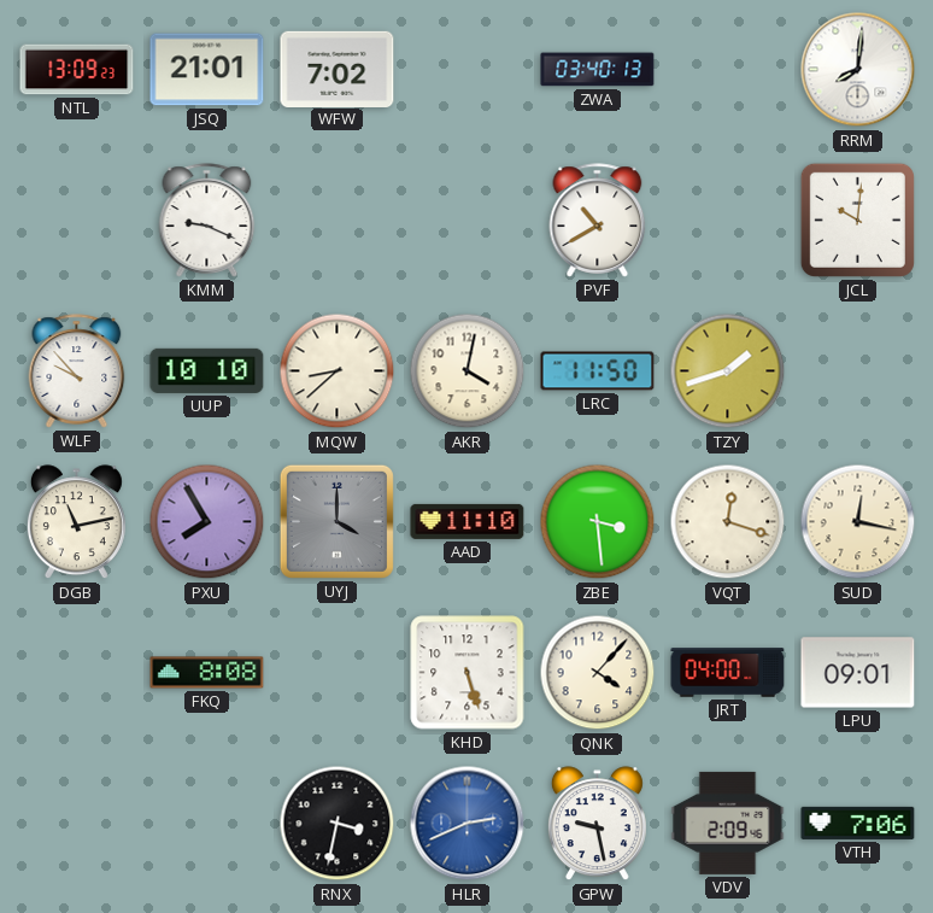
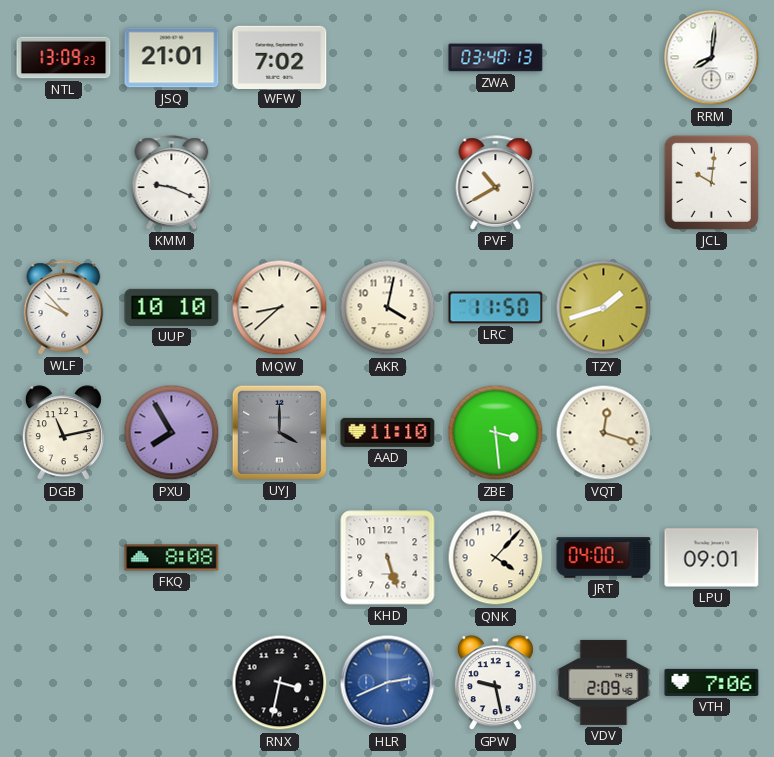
SUD: 12:17 -> none (858, 522)
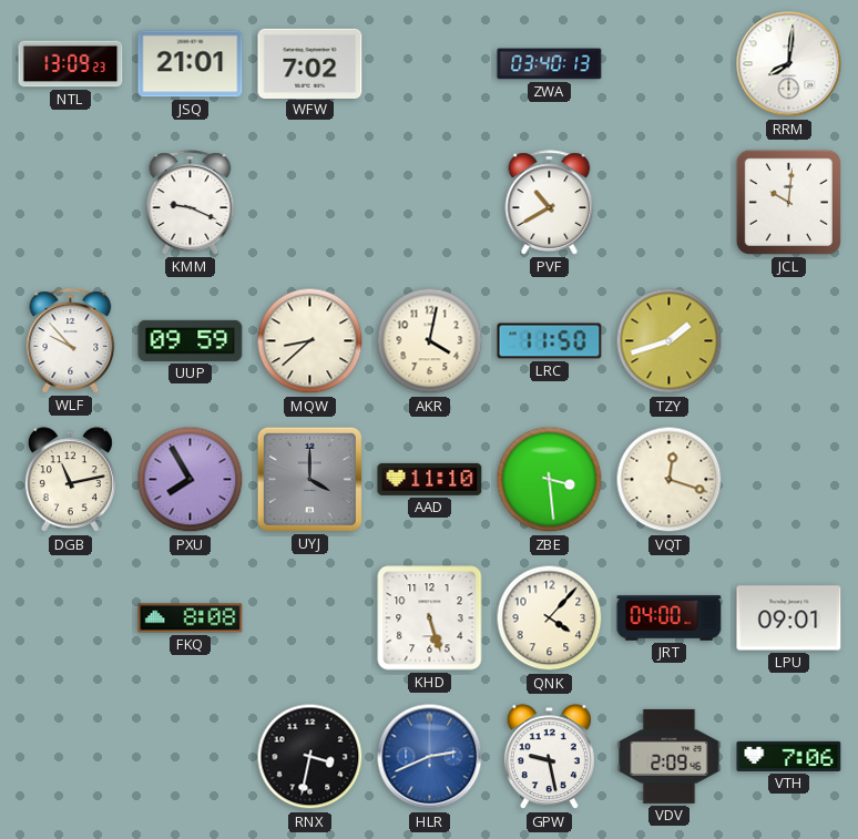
UUP: 10:10 -> 09:59 (191, 340)
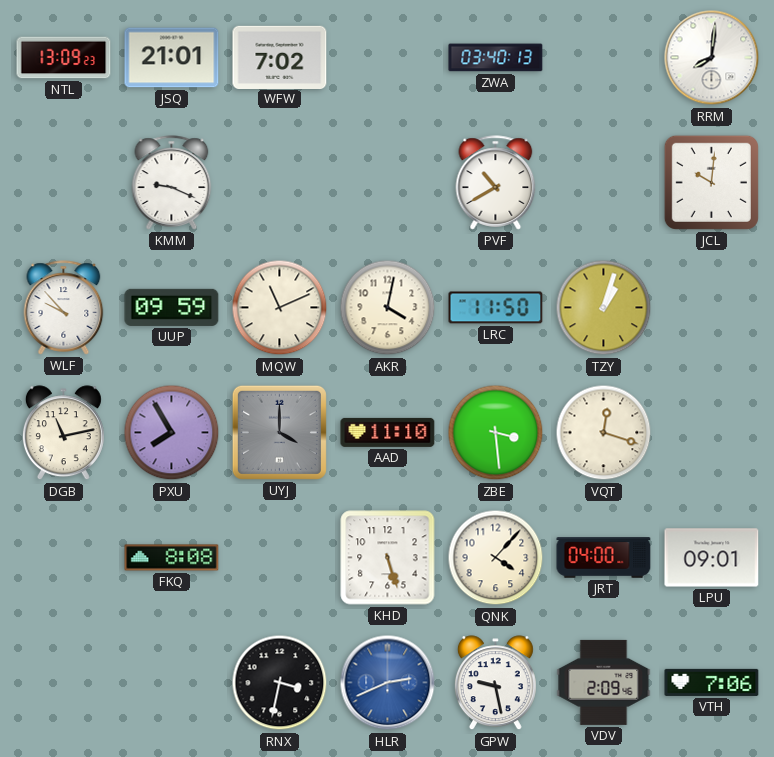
MQW: 8:38 -> 11:11 (280, 308)
TZY: 1:42 -> 1:03 (604, 308)
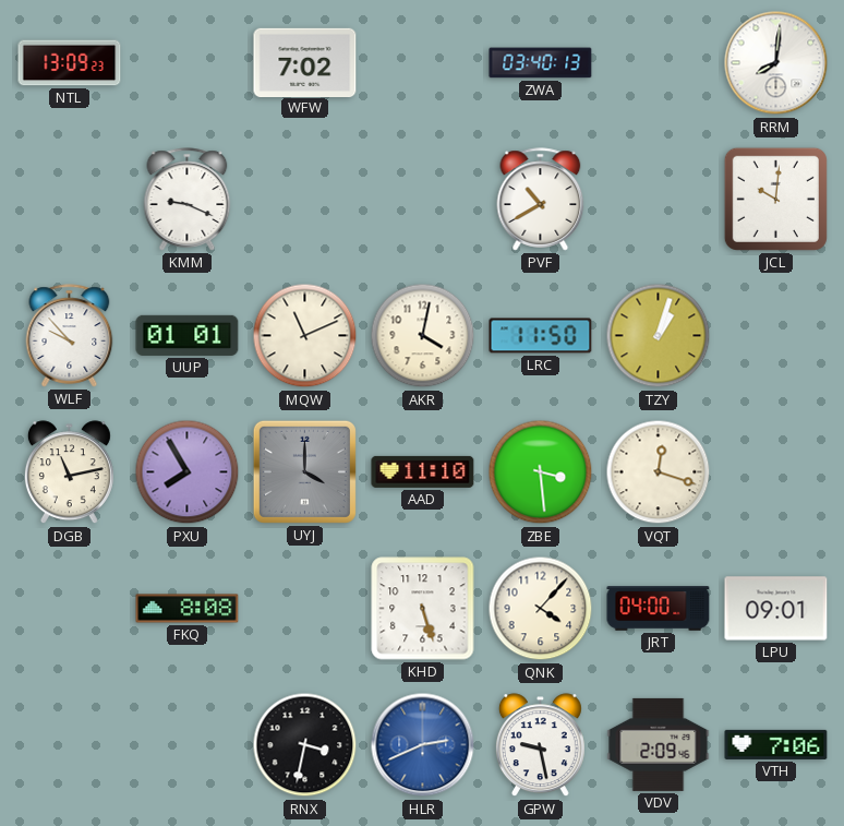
JSQ: 21:01 -> none (172, 58)
UUP: 09:59 -> 01:01 (188, 335)
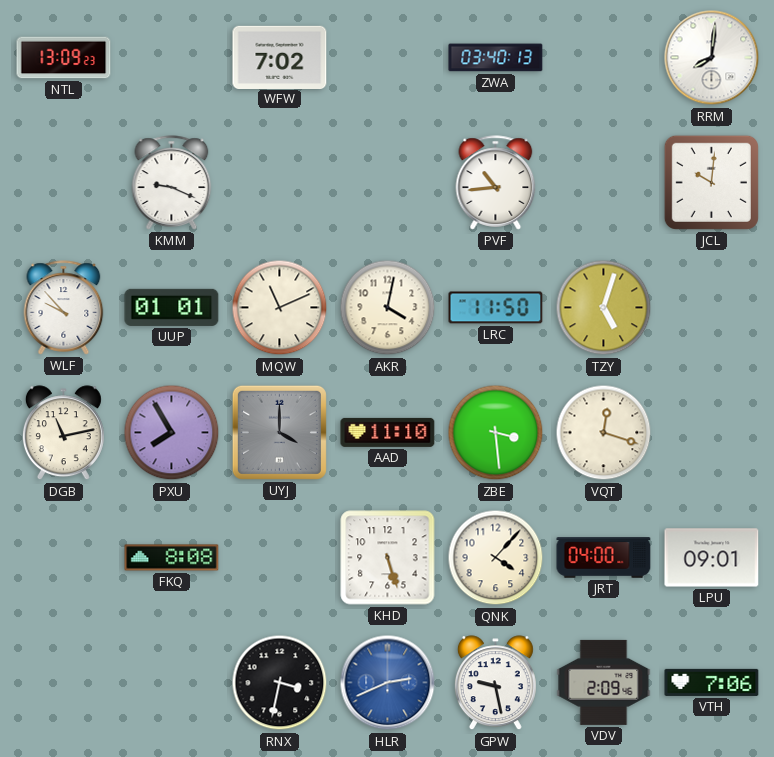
PVF: 10:40 -> 10:44 (496, 183)
TZY: 1:03 -> 5:03 (604, 308)
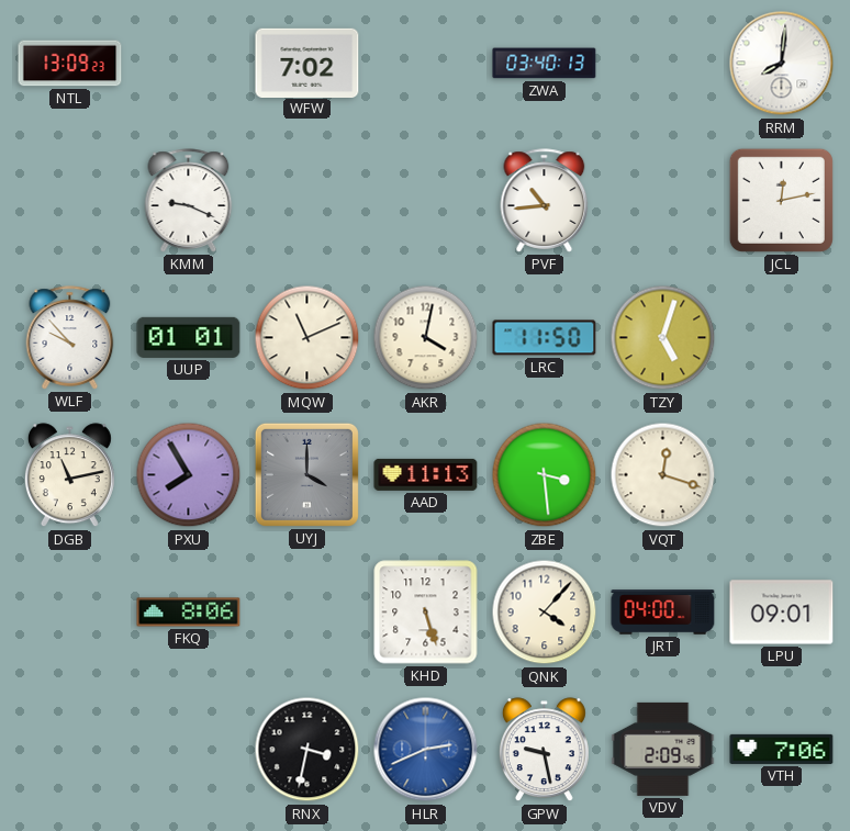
JCL: 10:01 -> 12:13 (781, 200)
AAD: 11:10 -> 11:13 (426, 474)
FKQ: 8:08 -> 8:06 (189, 613)
